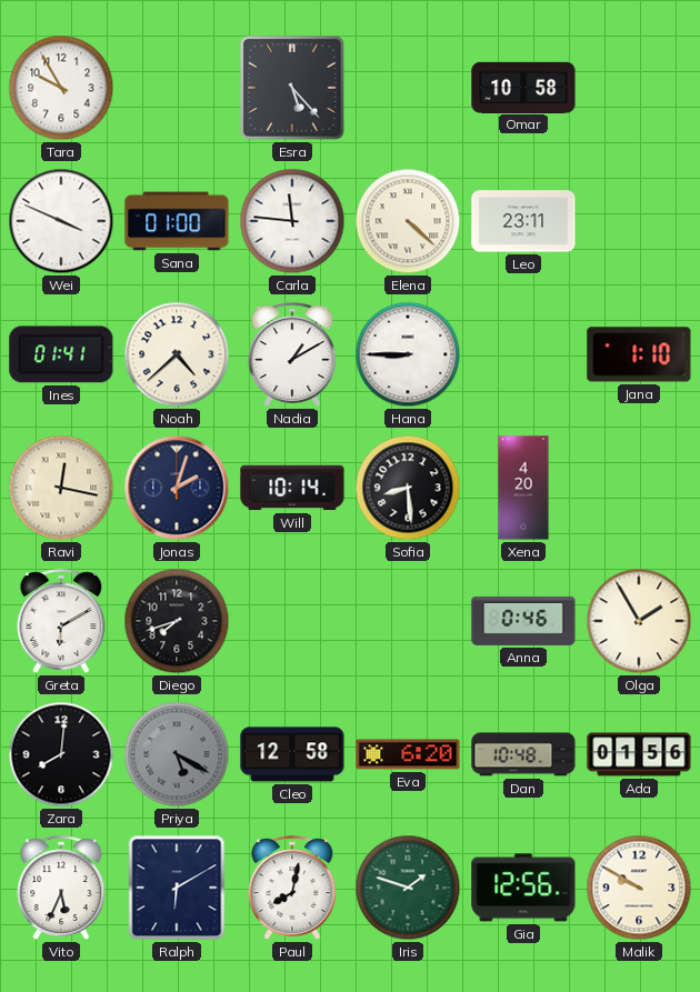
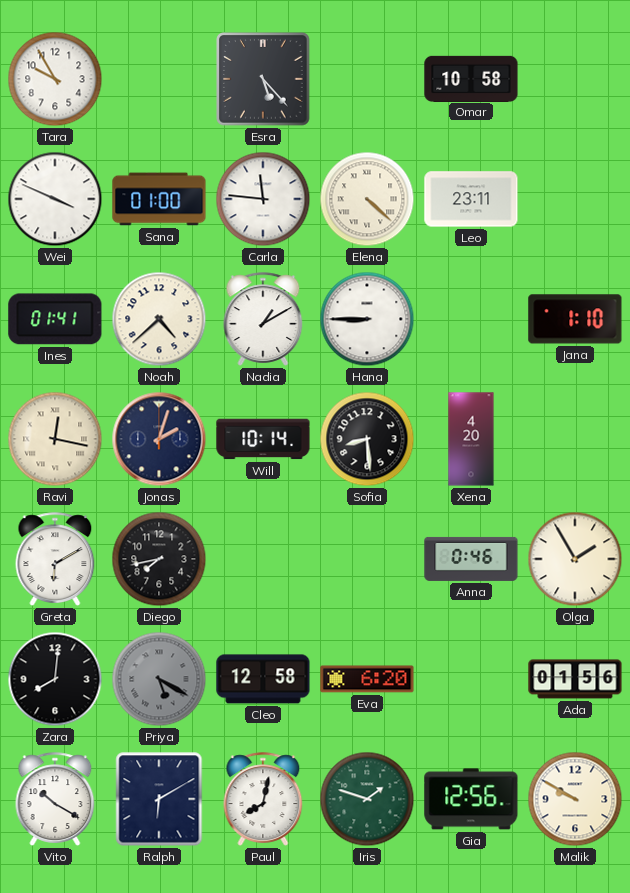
Diego: 7:42 -> 7:43 (159, 559)
Dan: 10:48 -> none (523, 754)
Vito: 5:34 -> 10:20 (55, 799)
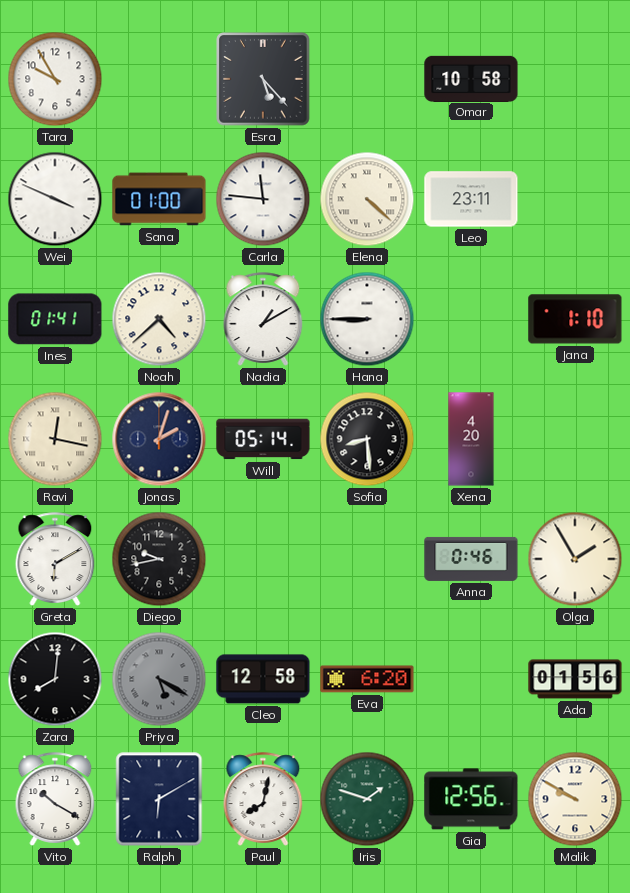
Will: 10:14 -> 05:14 (263, 439)
Diego: 7:43 -> 9:43 (159, 559)
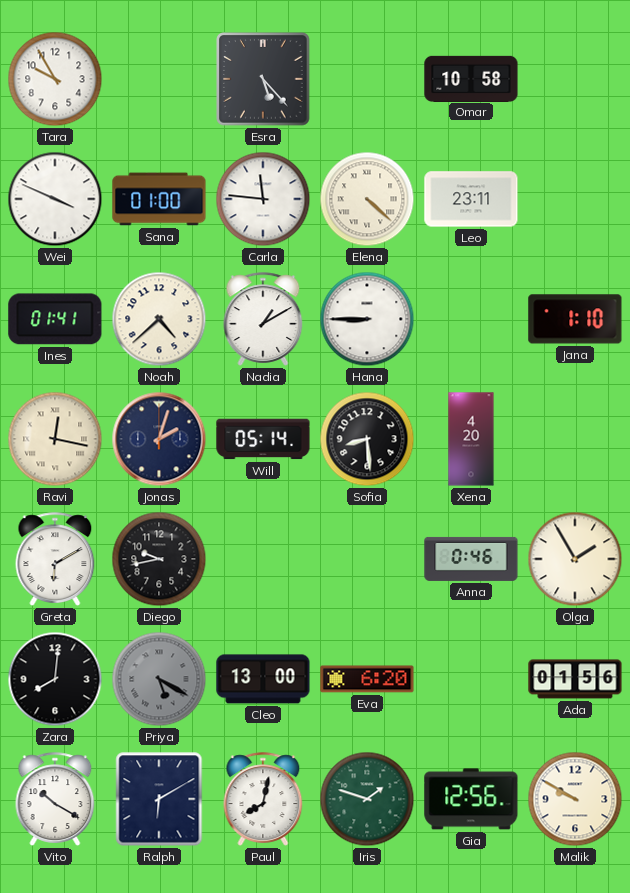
Cleo: 12:58 -> 13:00 (263, 679)
